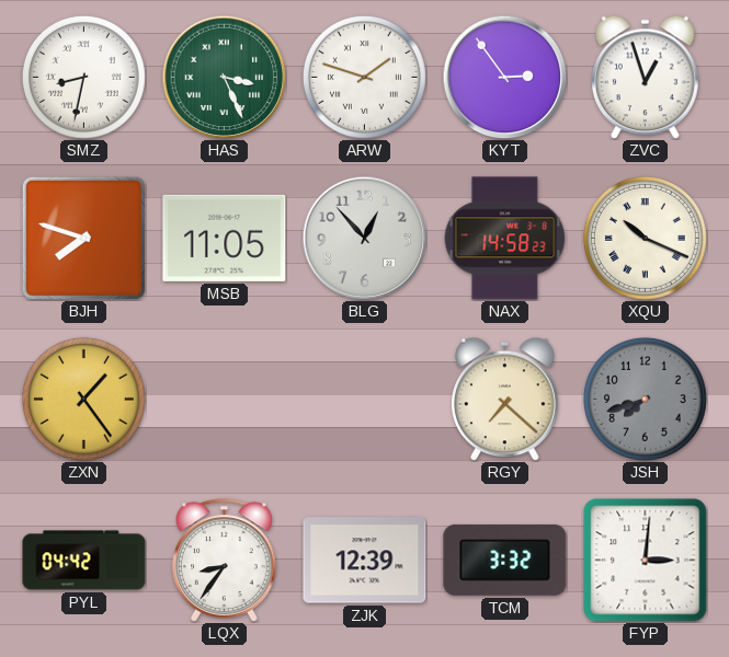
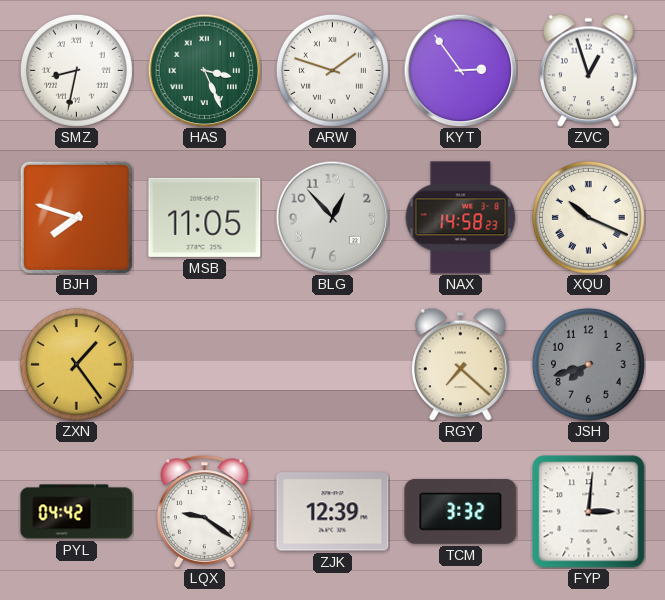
LQX: 8:36 -> 9:21 (205, 512)
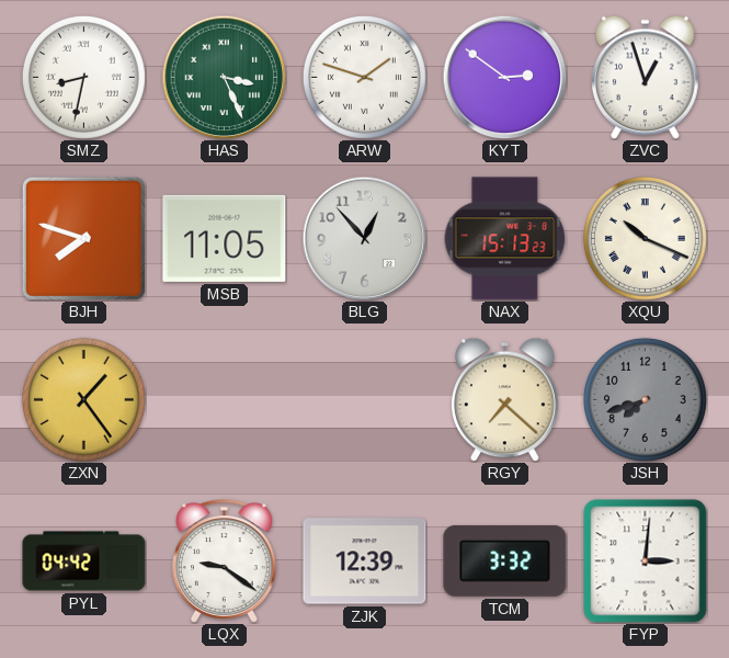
KYT: 2:54 -> 2:51 (504, 77)
NAX: 14:58 -> 15:13 (505, 239)
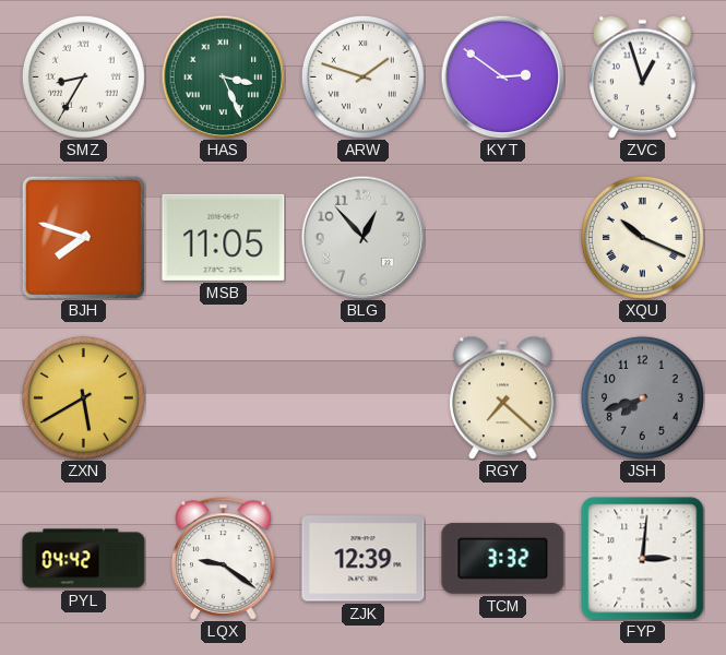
SMZ: 8:32 -> 8:35 (83, 76)
NAX: 15:13 -> none (505, 239)
ZXN: 1:24 -> 5:40 (83, 397)
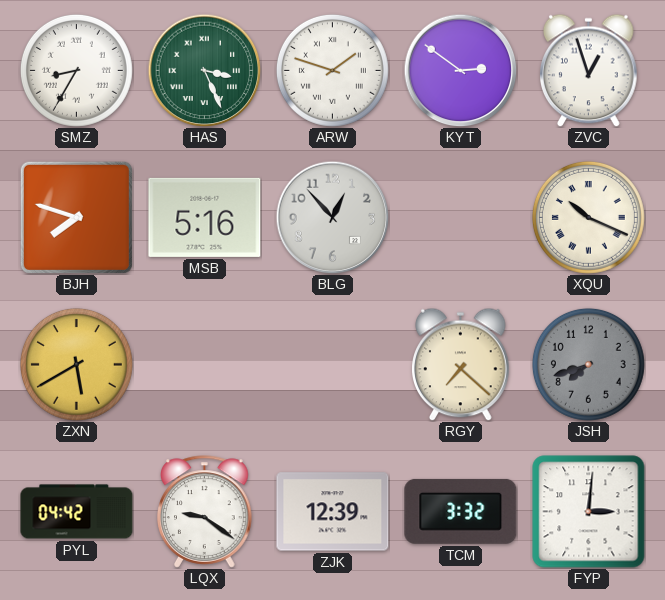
MSB: 11:05 -> 5:16 (205, 217)
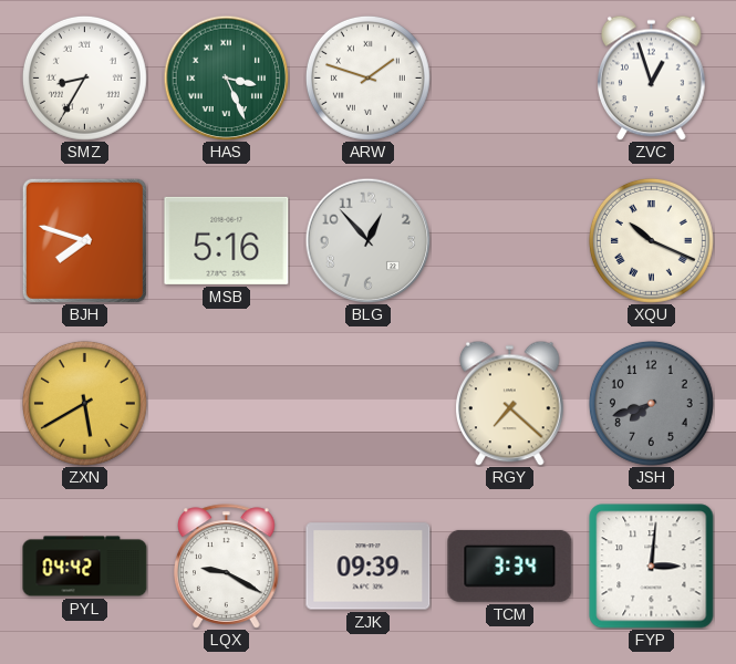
KYT: 2:51 -> none (460, 70)
LQX: 9:21 -> 9:20 (227, 567)
ZJK: 12:39 -> 09:39 (369, 567)
TCM: 3:32 -> 3:34 (510, 566)
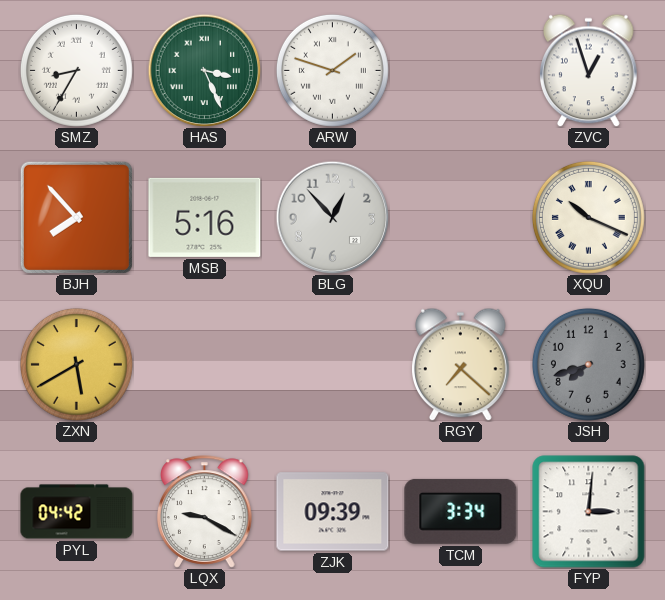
BJH: 7:48 -> 7:53 (76, 217)
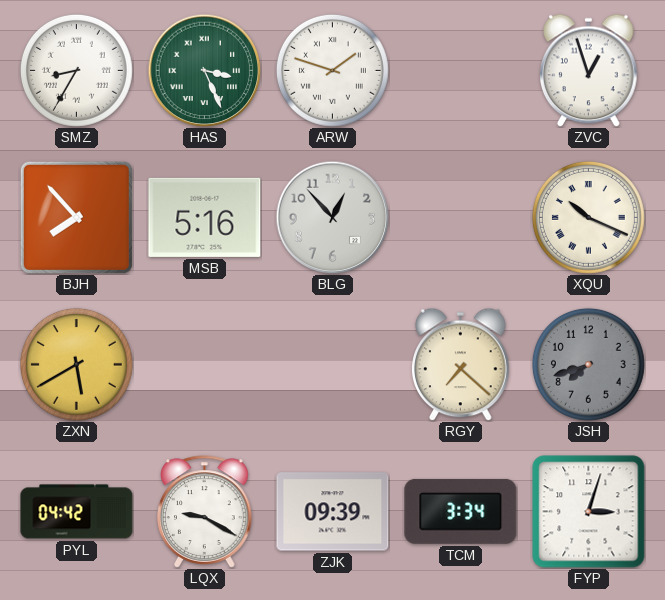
FYP: 3:01 -> 3:03 (589, 512)
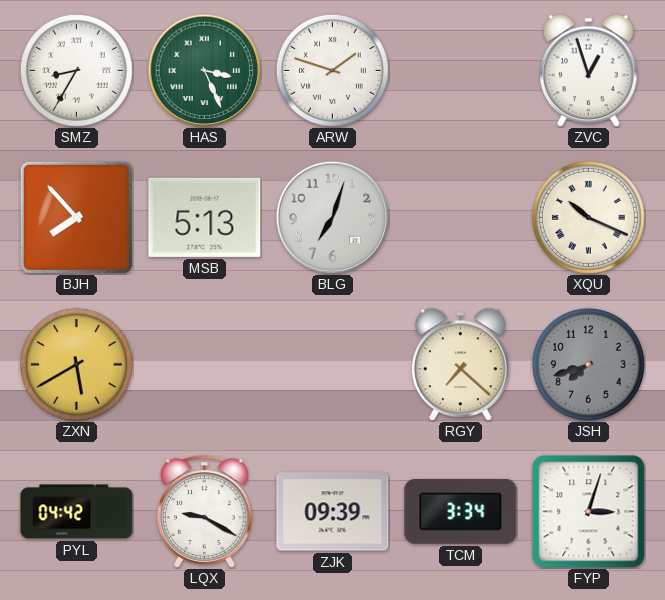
MSB: 5:16 -> 5:13 (205, 217)
BLG: 12:53 -> 7:03 (332, 217)
